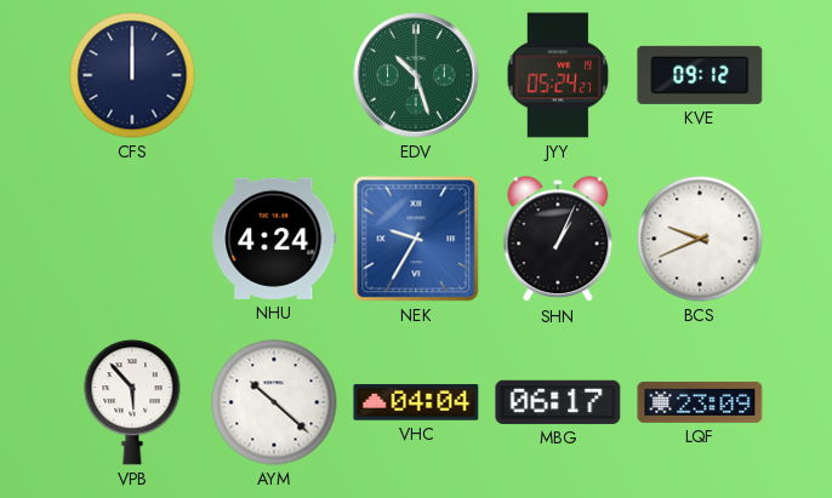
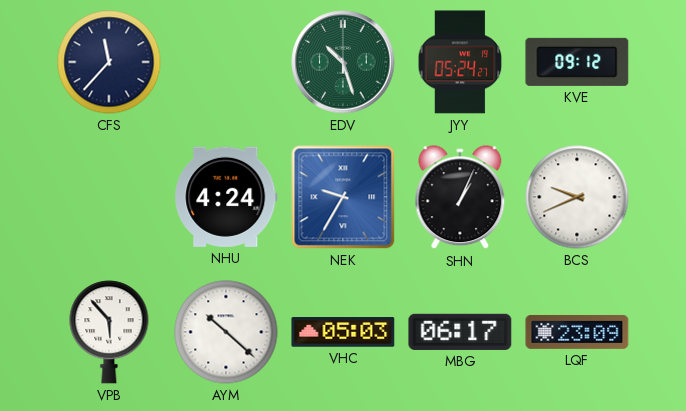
CFS: 12:00 -> 11:37 (109, 62)
VHC: 04:04 -> 05:03 (343, 332)
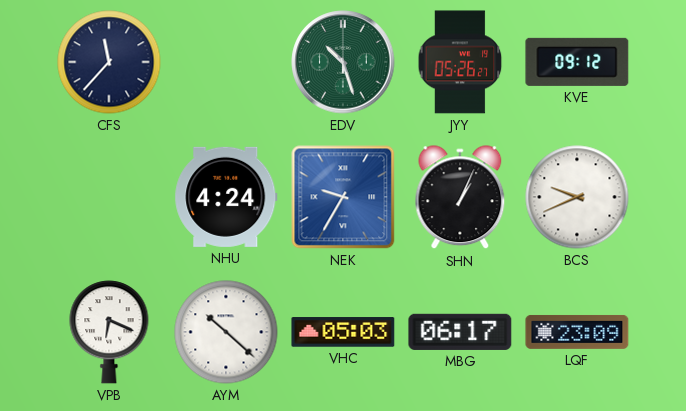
JYY: 05:24 -> 05:26 (460, 62)
VPB: 5:53 -> 6:19 (109, 332)
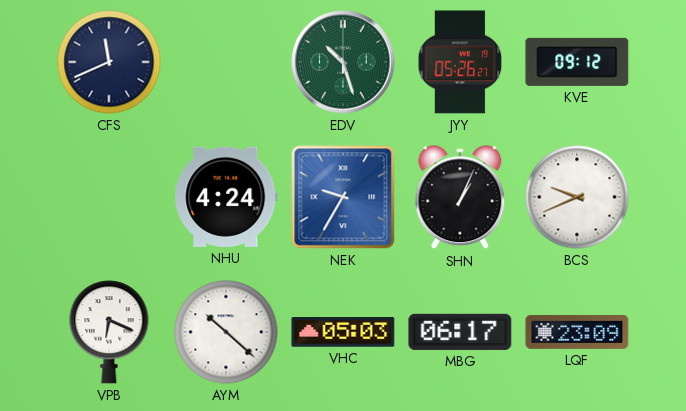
CFS: 11:37 -> 11:41 (109, 62)
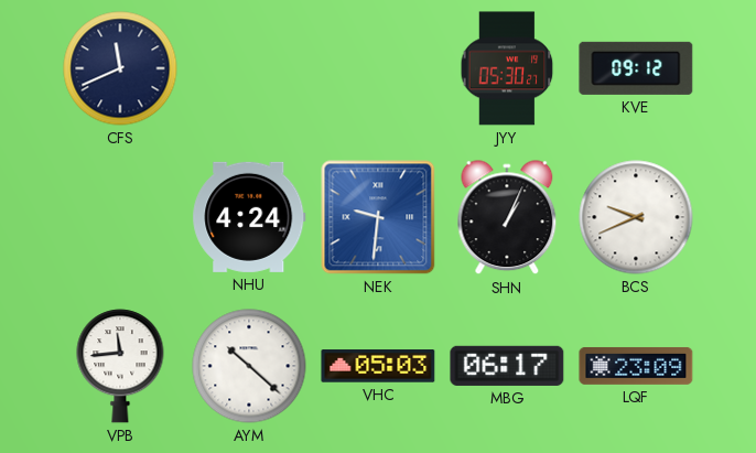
EDV: 10:27 -> none (343, 62)
JYY: 05:26 -> 05:30 (507, 68)
NEK: 9:35 -> 9:31 (378, 217)
VPB: 6:19 -> 11:44 (120, 366)
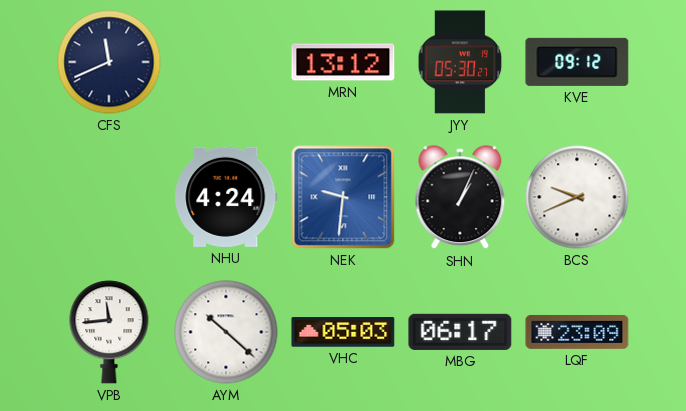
MRN: none -> 13:12 (343, 62)
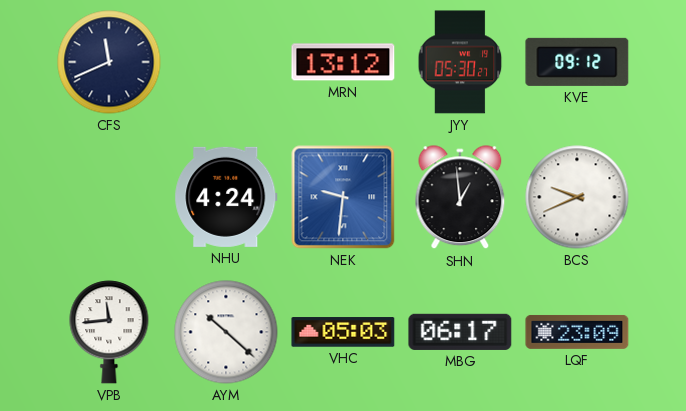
SHN: 1:04 -> 12:59 (460, 198)
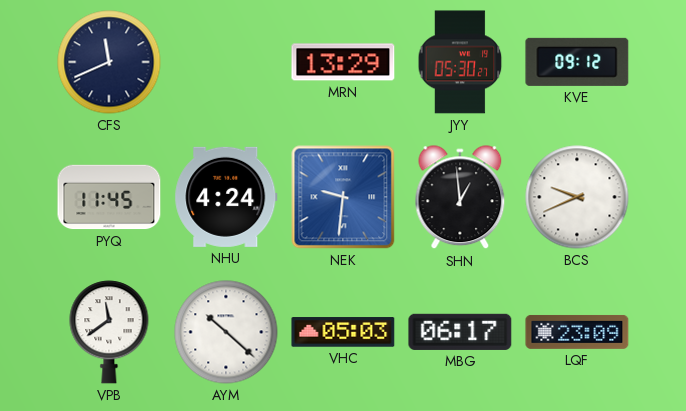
MRN: 13:12 -> 13:29 (343, 62)
PYQ: none -> 11:45 (109, 197)
VPB: 11:44 -> 11:39 (109, 332)
